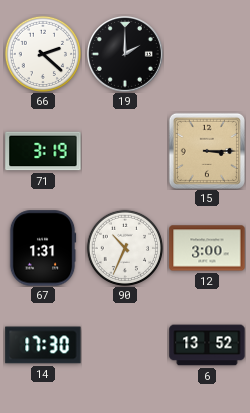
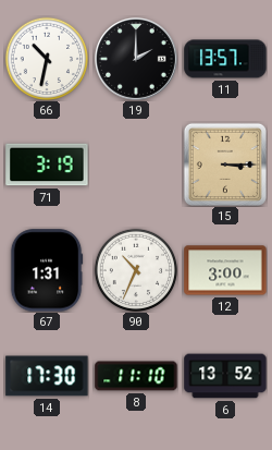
66: 2:22 -> 10:32 (46, 58)
11: none -> 13:57 (225, 59)
8: none -> 11:10 (136, 376)
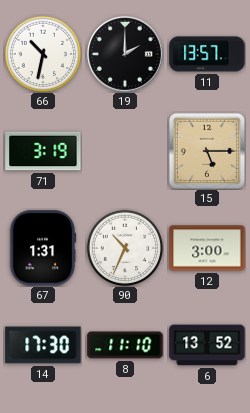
15: 3:15 -> 5:15 (206, 150)
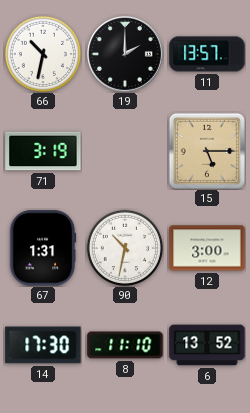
90: 10:34 -> 10:32 (124, 247)
